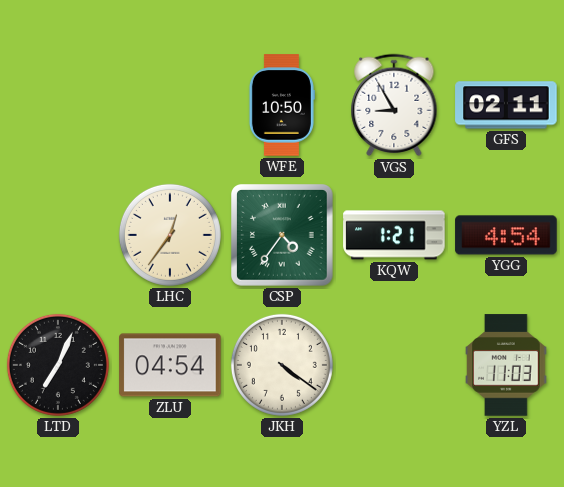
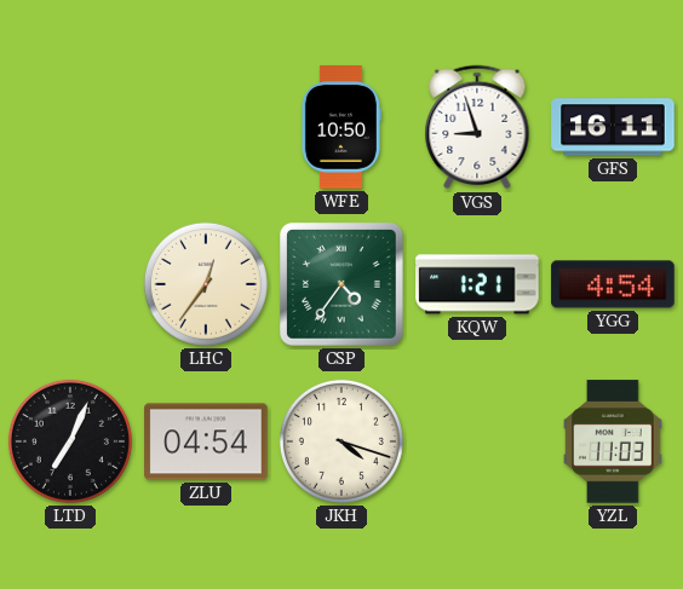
VGS: 8:55 -> 8:57 (477, 127)
GFS: 02:11 -> 16:11 (613, 127)
JKH: 4:21 -> 4:18 (342, 441)
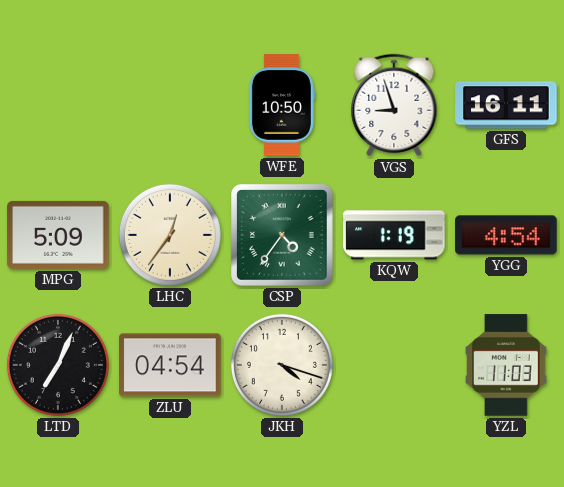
MPG: none -> 5:09 (58, 235)
KQW: 1:21 -> 1:19 (394, 235)
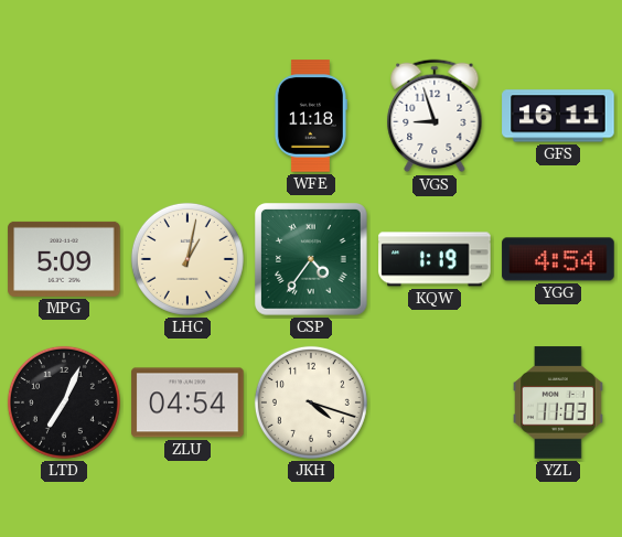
WFE: 10:50 -> 11:18 (310, 116)
LHC: 12:36 -> 1:02 (187, 259)
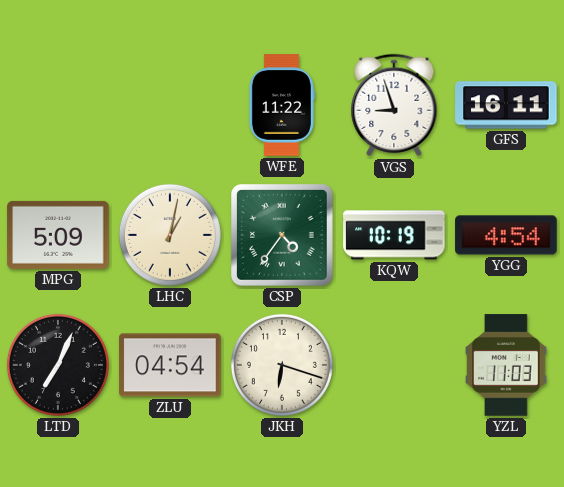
WFE: 11:18 -> 11:22 (281, 105)
KQW: 1:19 -> 10:19 (394, 235)
JKH: 4:18 -> 6:18 (282, 365)
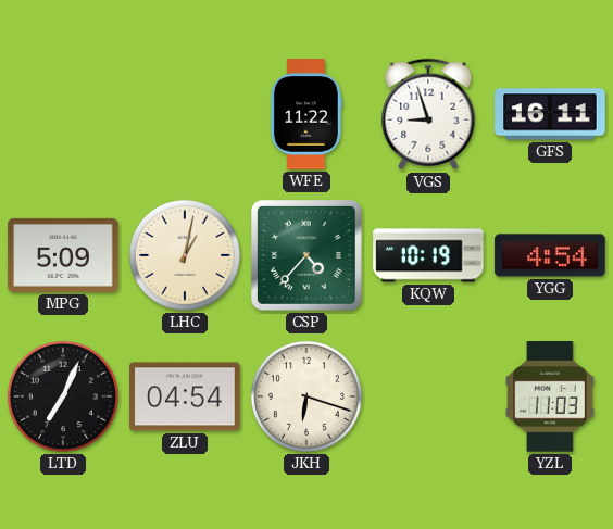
CSP: 4:36 -> 4:37 (308, 256)
